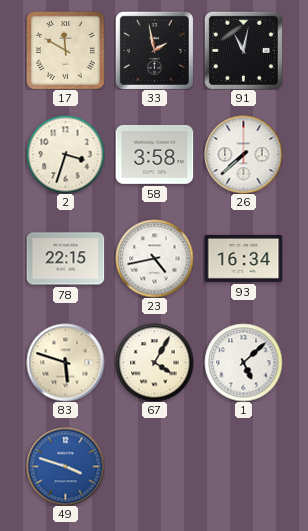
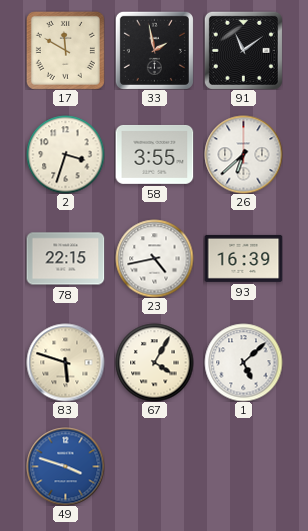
91: 11:02 -> 11:09 (243, 50)
58: 3:58 -> 3:55 (154, 154)
26: 7:38 -> 6:38 (243, 154)
93: 16:34 -> 16:39 (243, 258)
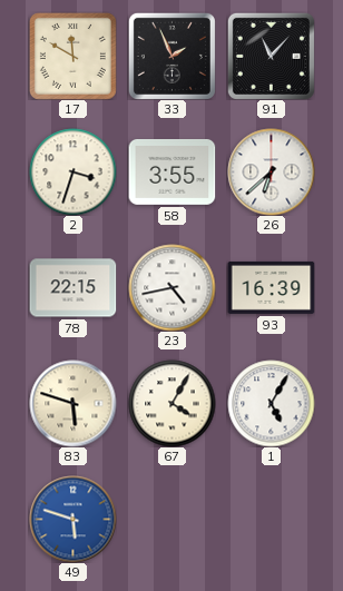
33: 1:58 -> 1:56 (171, 56)
91: 11:09 -> 11:07 (271, 56)
1: 5:08 -> 5:05 (271, 403)
49: 3:48 -> 5:48 (72, 519)
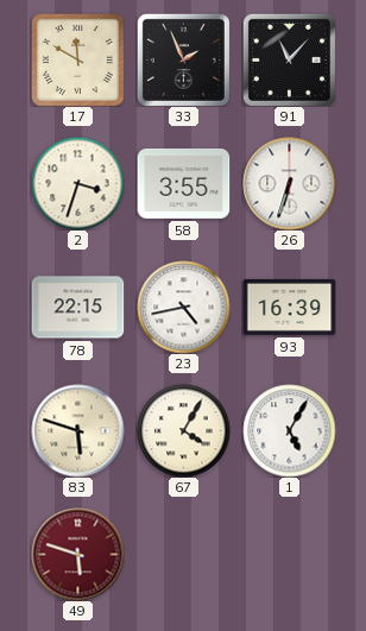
26: 6:38 -> 6:33 (289, 183)
49 dial: blue -> burgundy (77, 554)
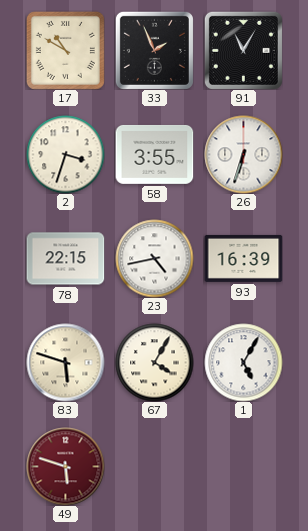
17: 11:50 -> 10:50 (65, 50)
91: 11:07 -> 11:05 (243, 50)
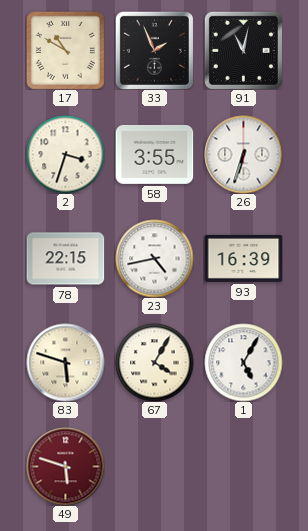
91: 11:05 -> 11:02 (243, 50)
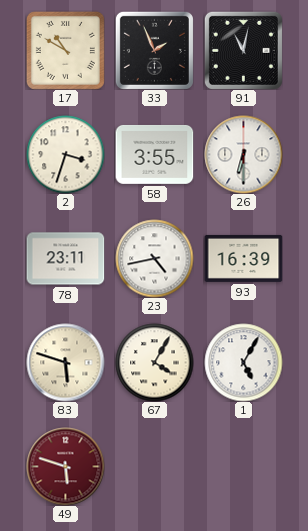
26: 6:33 -> 6:30 (243, 154)
78: 22:15 -> 23:11 (65, 259)
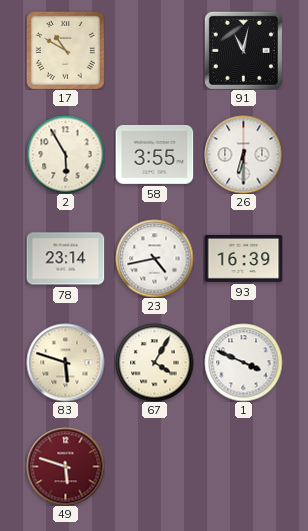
33: 1:56 -> none (154, 50)
2: 3:33 -> 5:55 (65, 154)
78: 23:11 -> 23:14 (65, 259)
1: 5:05 -> 3:49 (243, 362)
